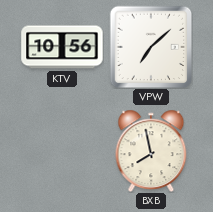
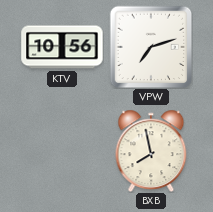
VPW: 7:08 -> 7:12 (151, 47)
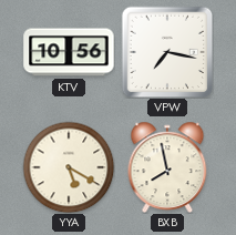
VPW: 7:12 -> 7:17 (167, 52)
YYA: none -> 5:20 (69, 167)
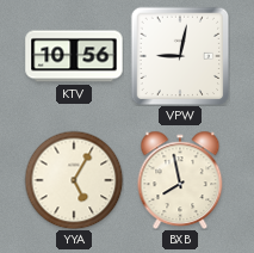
VPW: 7:17 -> 9:02 (180, 56)
YYA: 5:20 -> 5:05 (74, 180)
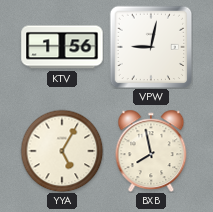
KTV: 10:56 -> 1:56 (62, 47)
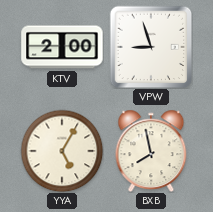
KTV: 1:56 -> 2:00 (62, 47)
VPW: 9:02 -> 8:57 (151, 47)
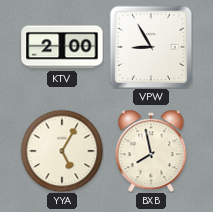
VPW: 8:57 -> 8:55 (151, 47)
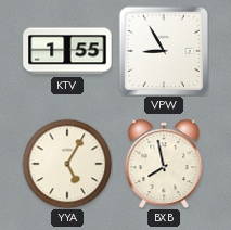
KTV: 2:00 -> 1:55 (67, 51)
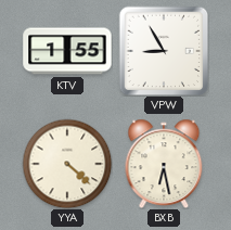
YYA: 5:05 -> 4:22 (67, 164)
BXB: 7:58 -> 6:28 (164, 164)
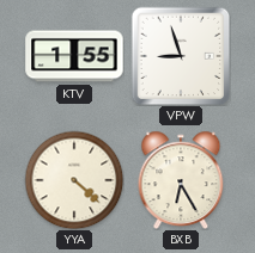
VPW: 8:55 -> 8:57 (181, 56)
BXB: 6:28 -> 6:25 (181, 180)
